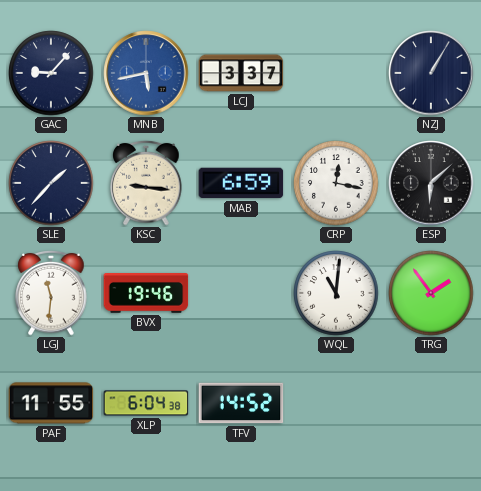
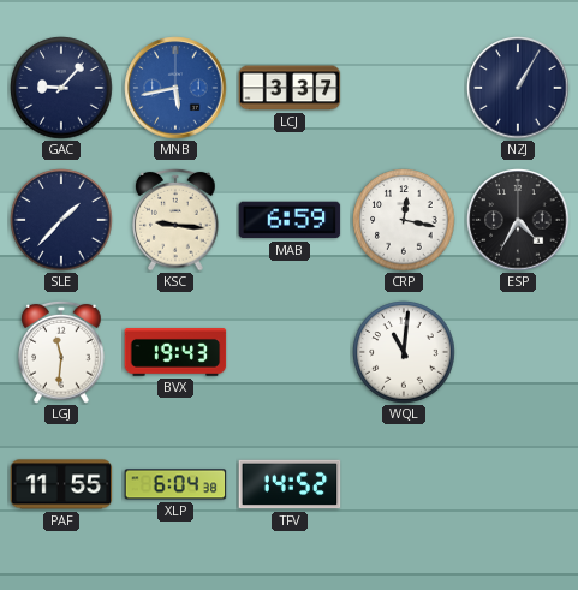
ESP: 6:08 -> 4:35 (518, 220)
BVX: 19:46 -> 19:43 (175, 353)
TRG: 1:54 -> none (431, 293)
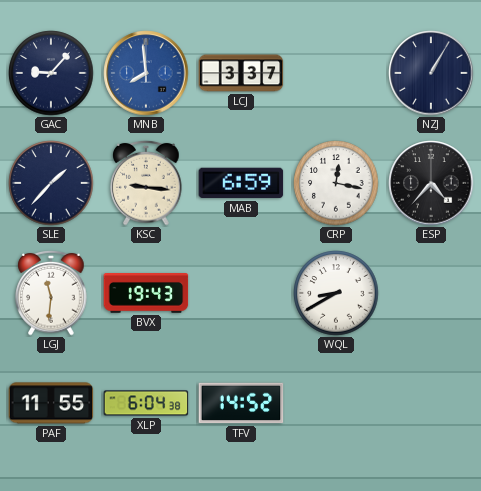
MNB: 5:43 -> 7:59 (146, 73)
ESP: 4:35 -> 4:37 (431, 183)
WQL: 11:01 -> 8:40 (336, 293)
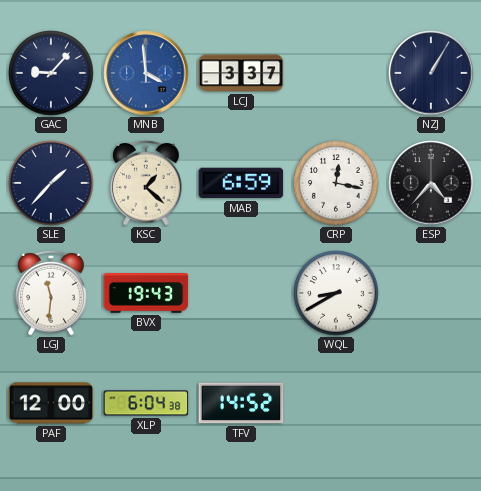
MNB: 7:59 -> 3:59 (146, 73)
KSC: 9:16 -> 1:22 (146, 183)
PAF: 11:55 -> 12:00 (51, 403)
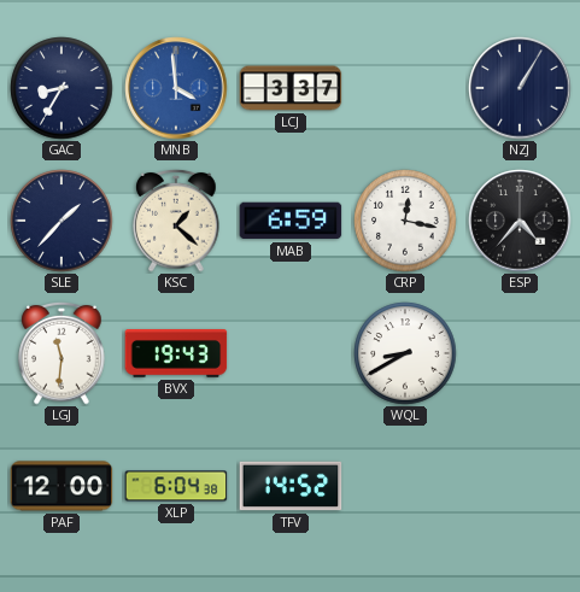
GAC: 9:07 -> 8:35 (61, 88)
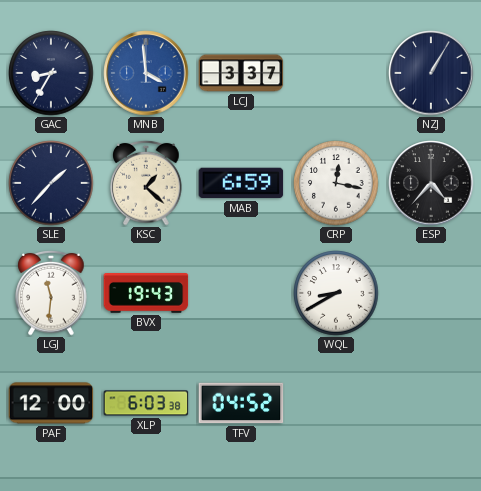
XLP: 6:04 -> 6:03 (146, 403)
TFV: 14:52 -> 04:52 (241, 403)
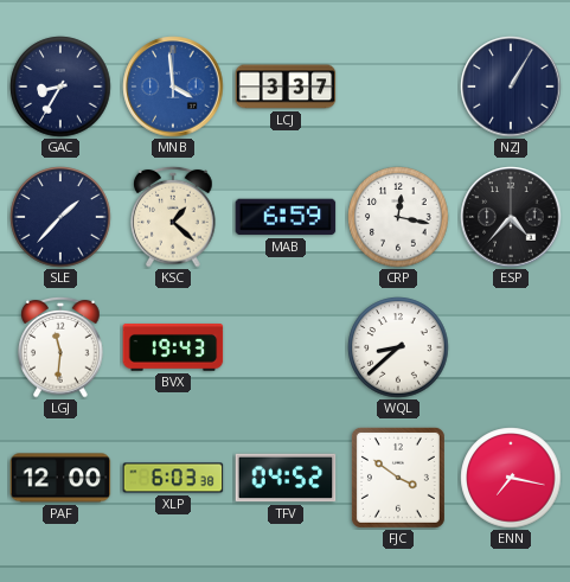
WQL: 8:40 -> 8:38 (398, 347)
FJC: none -> 3:51 (398, 478)
ENN: none -> 7:17 (511, 478)
